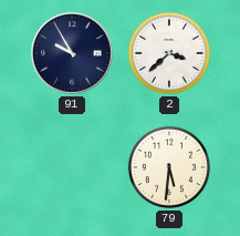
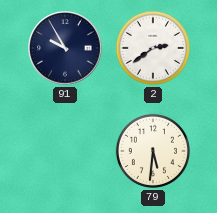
2: 3:38 -> 2:39 (153, 48)
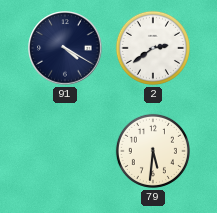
91: 9:55 -> 4:20 (65, 48)
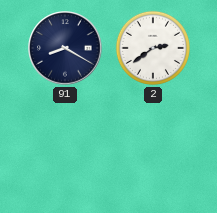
91: 4:20 -> 8:20 (65, 48)
79: 5:31 -> none (153, 151)
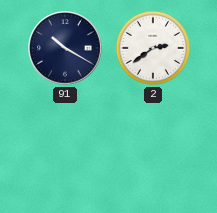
91: 8:20 -> 10:20 (65, 48)
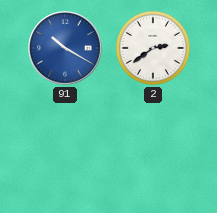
91 dial: navy -> blue (65, 48)
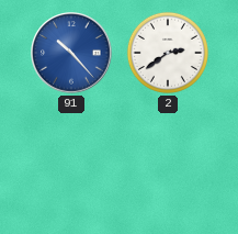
91: 10:20 -> 10:23 (71, 53)
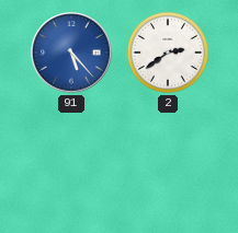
91: 10:23 -> 5:23 (71, 53)
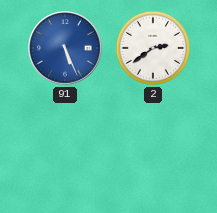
91: 5:23 -> 5:26 (65, 48)
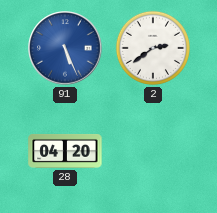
28: none -> 04:20 (65, 151)
